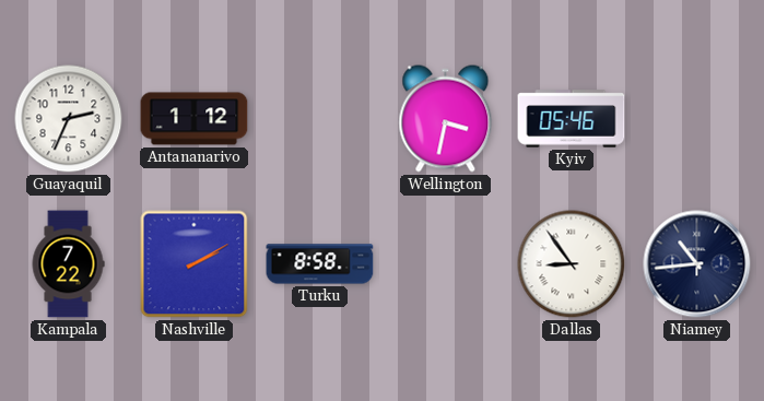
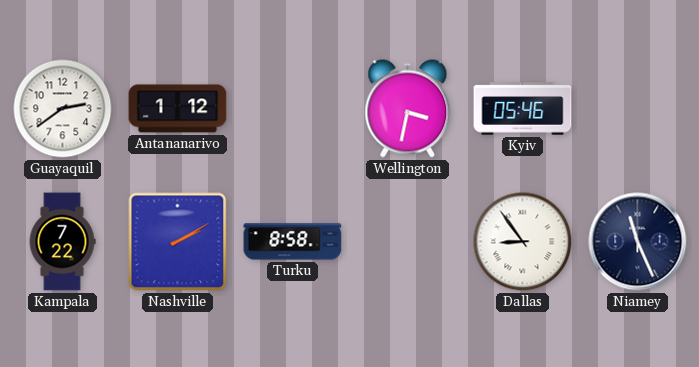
Guayaquil: 2:34 -> 2:39 (63, 109)
Niamey: 10:44 -> 11:26 (638, 242)
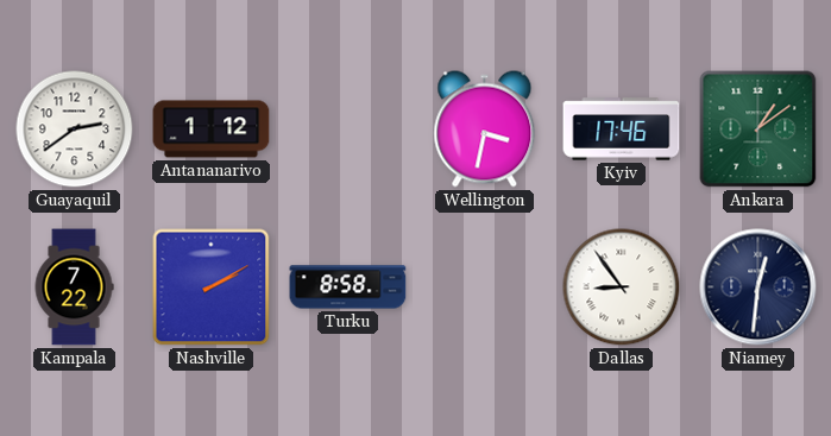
Kyiv: 05:46 -> 17:46 (622, 129)
Ankara: none -> 1:09 (758, 129)
Niamey: 11:26 -> 12:31 (758, 287)
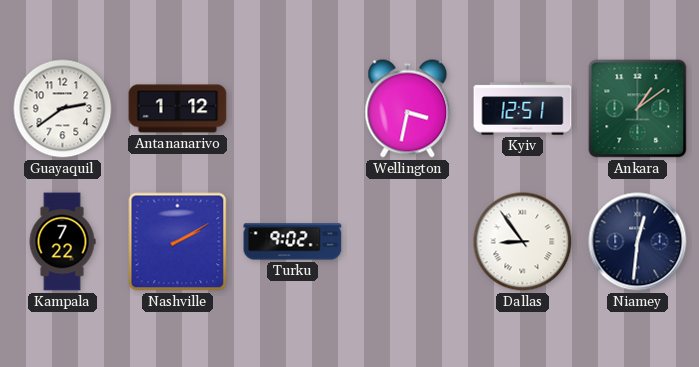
Kyiv: 17:46 -> 12:51 (523, 109)
Turku: 8:58 -> 9:02 (293, 242)
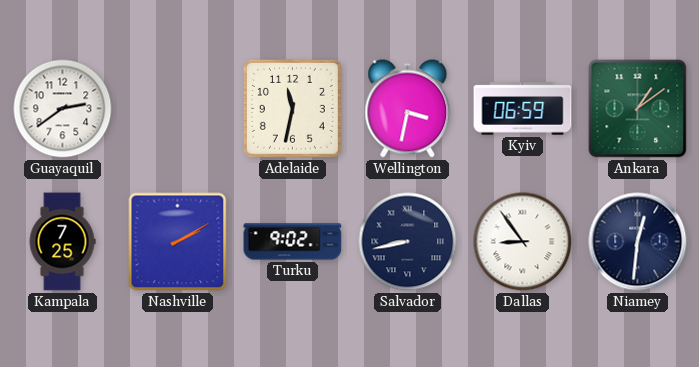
Antananarivo: 1:12 -> none (178, 109)
Adelaide: none -> 11:32 (292, 108)
Kyiv: 12:51 -> 06:59 (523, 109)
Kampala: 7:22 -> 7:25 (62, 242)
Salvador: none -> 8:43 (408, 242)
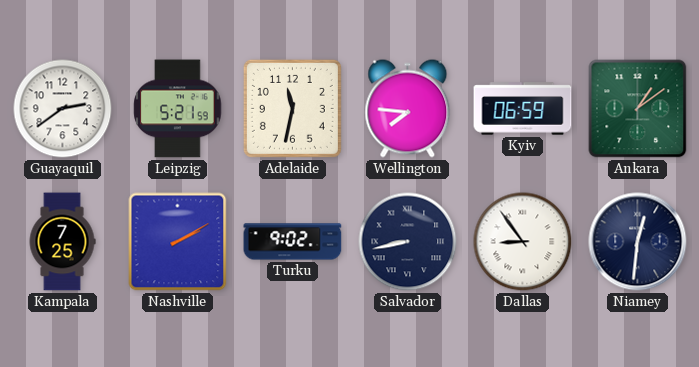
Leipzig: none -> 5:21 (178, 109)
Wellington: 3:32 -> 7:46 (408, 109)
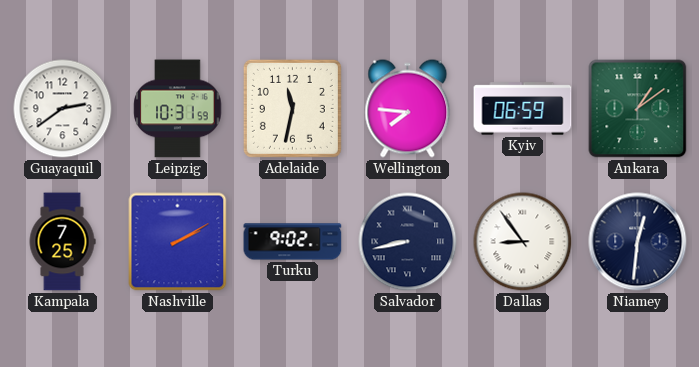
Leipzig: 5:21 -> 10:31 (178, 109)
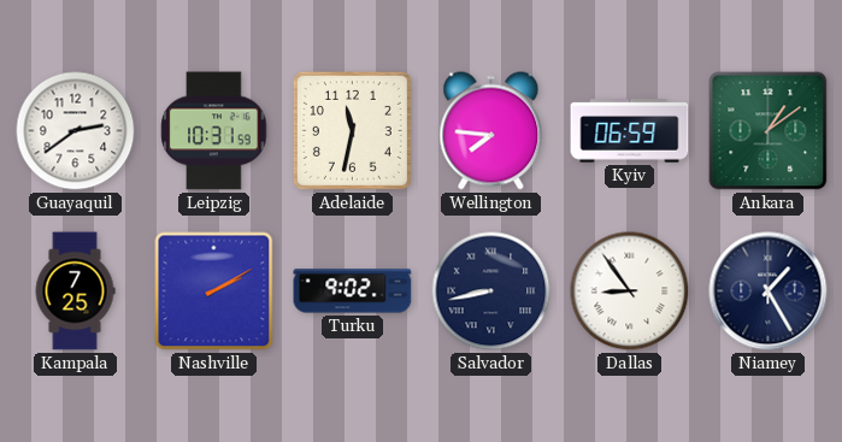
Niamey: 12:31 -> 1:25 (769, 291)
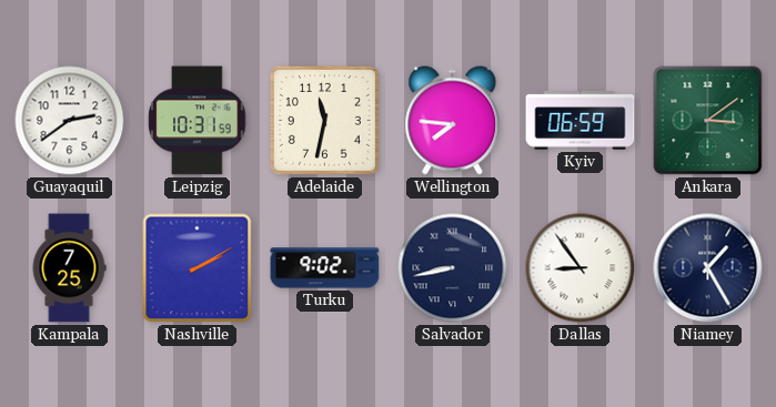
Ankara: 1:09 -> 3:09 (708, 121)
